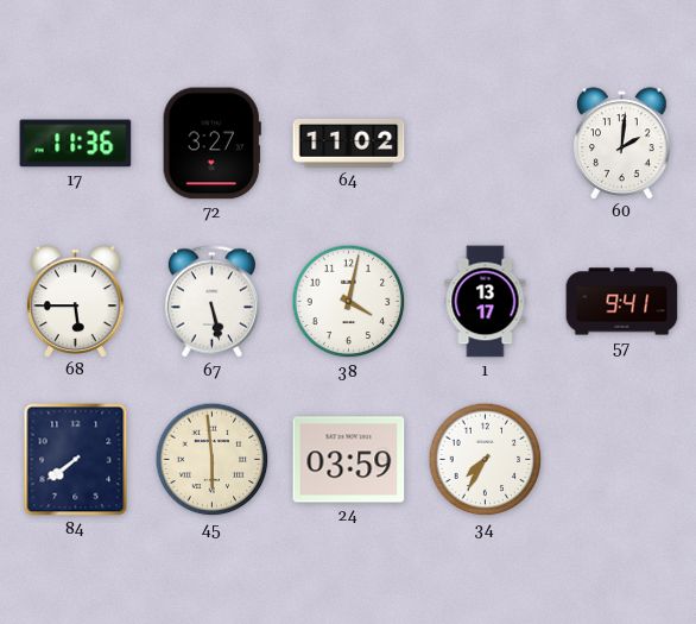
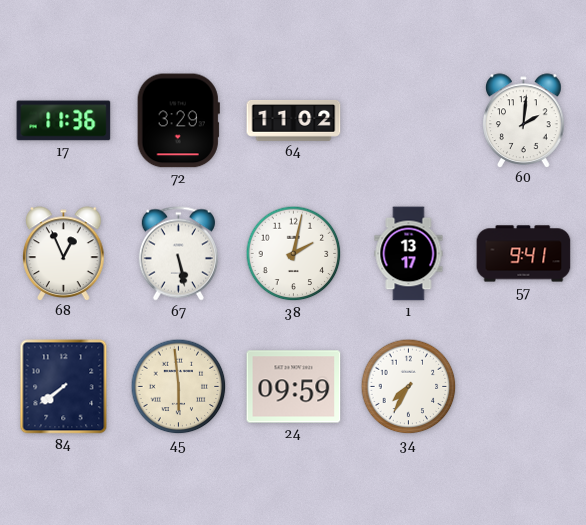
72: 3:27 -> 3:29 (178, 121)
68: 5:45 -> 12:56 (64, 253)
38: 4:02 -> 2:02 (294, 254)
24: 03:59 -> 09:59 (294, 387)
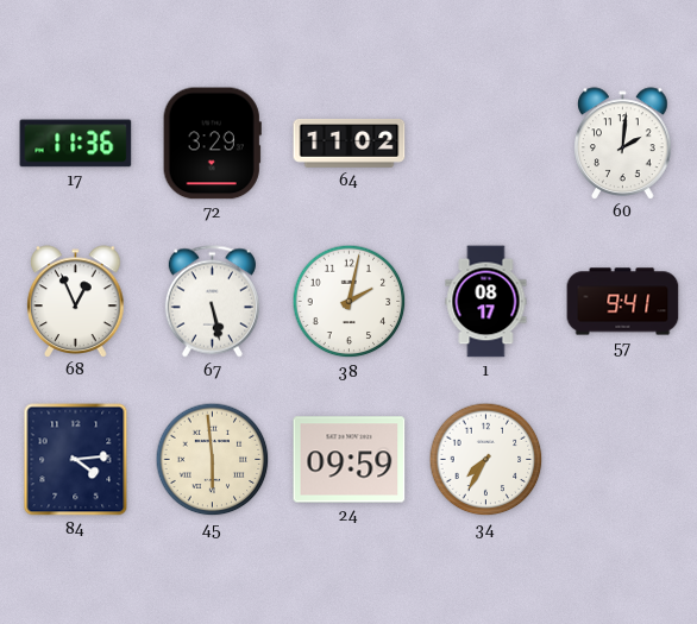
1: 13:17 -> 08:17 (486, 302)
84: 7:39 -> 4:14 (76, 460)
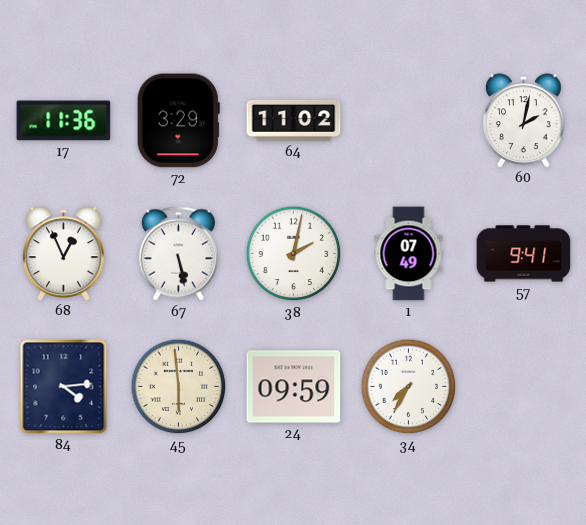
60: 2:01 -> 2:02 (524, 120)
1: 08:17 -> 07:49 (409, 254)
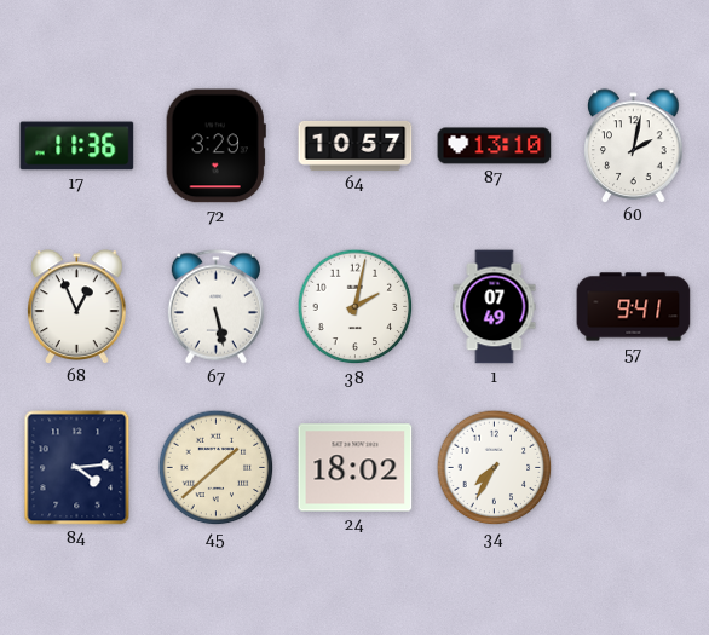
64: 11:02 -> 10:57 (356, 145)
87: none -> 13:10 (495, 146)
45: 5:59 -> 1:38 (217, 468)
24: 09:59 -> 18:02 (356, 468)
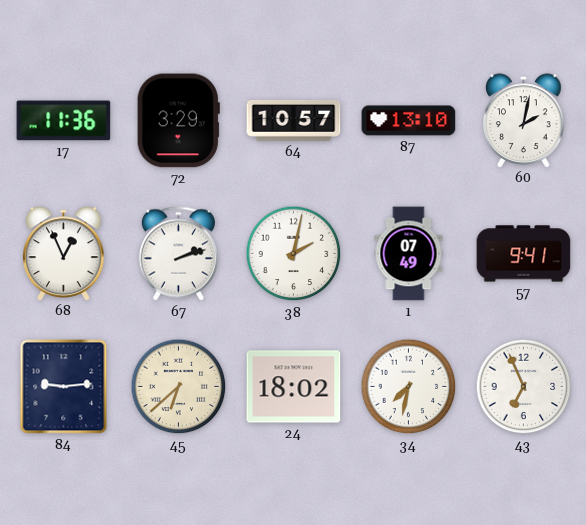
67: 5:28 -> 2:12 (178, 254)
84: 4:14 -> 9:14 (64, 387)
45: 1:38 -> 6:38 (179, 387)
34: 7:35 -> 7:32 (409, 387)
43: none -> 6:56 (524, 387)
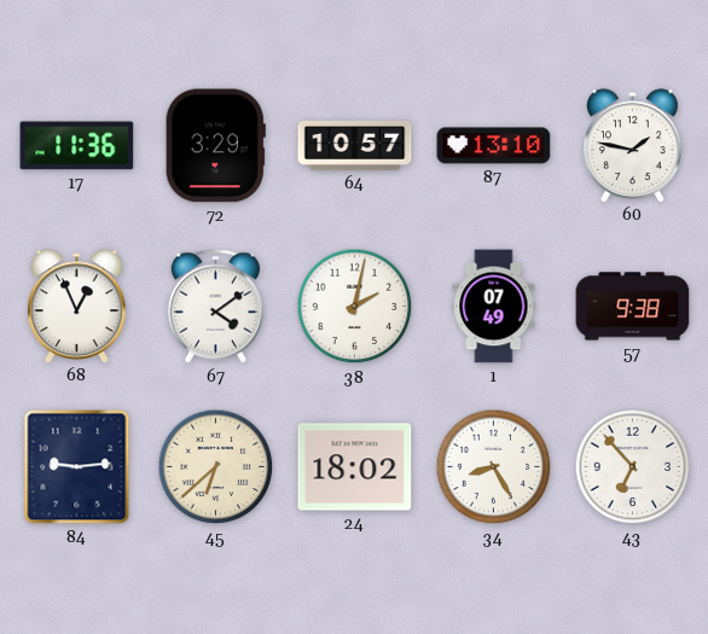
60: 2:02 -> 1:47 (633, 145)
67: 2:12 -> 4:09 (215, 307)
57: 9:41 -> 9:38 (633, 307)
34: 7:32 -> 8:25 (494, 467)
43: 6:56 -> 6:53 (633, 467)
